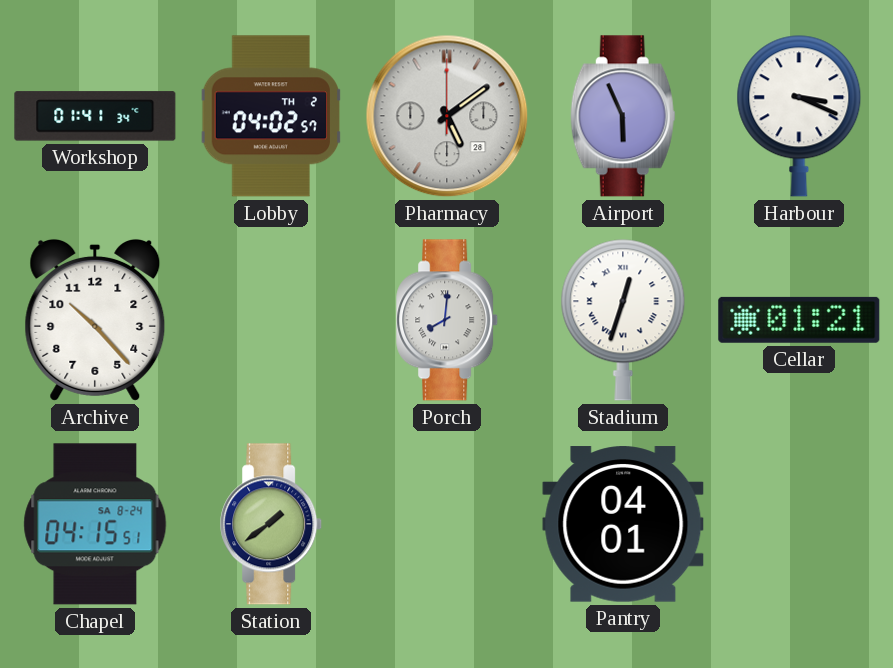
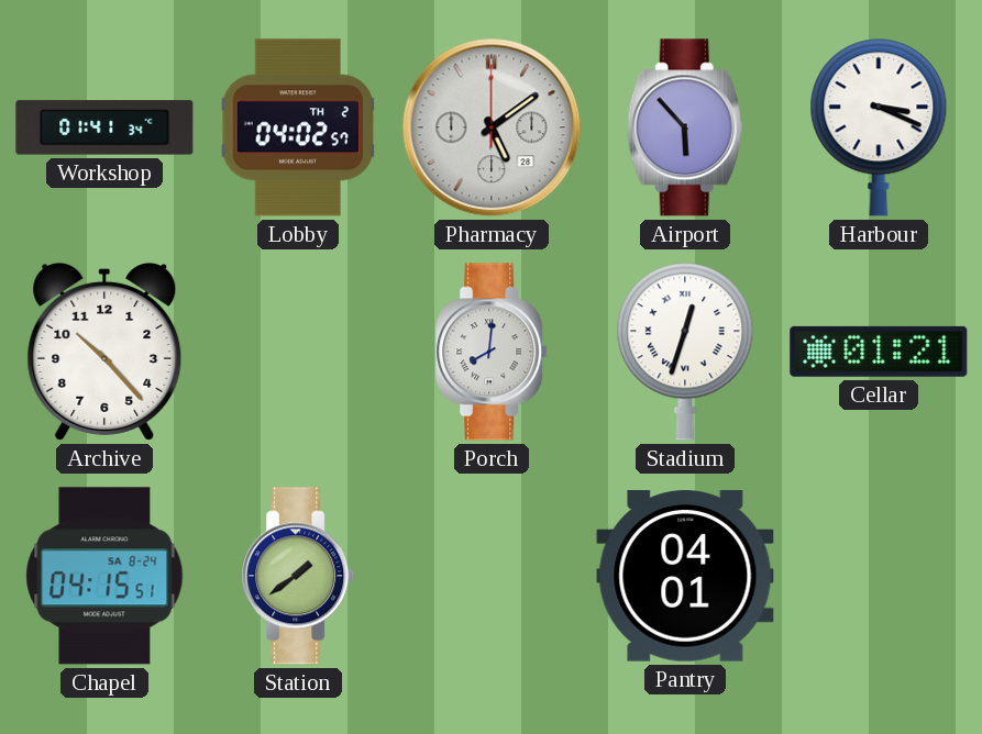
Airport: 5:56 -> 5:53 (685, 127)
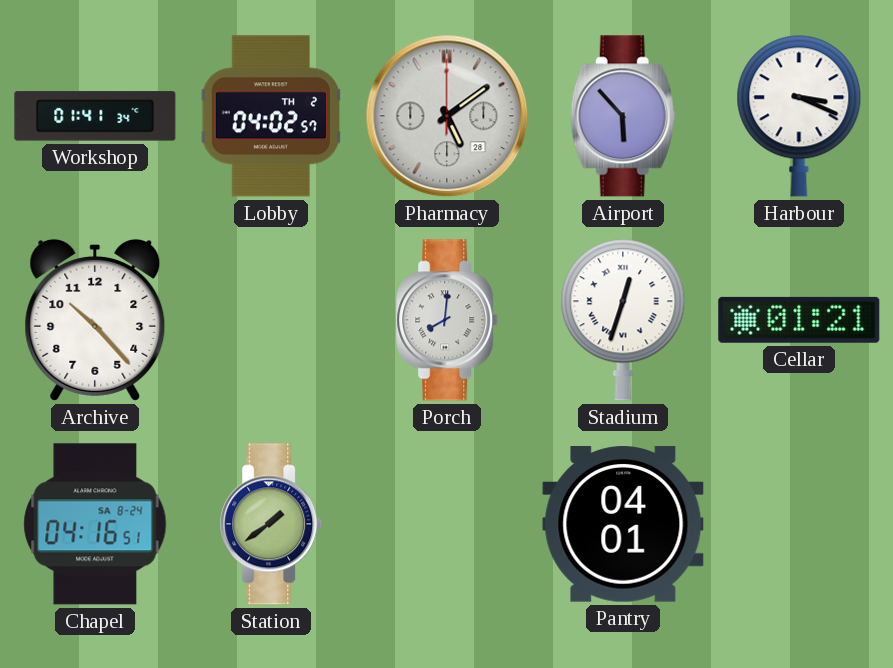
Chapel: 04:15 -> 04:16 (95, 524)
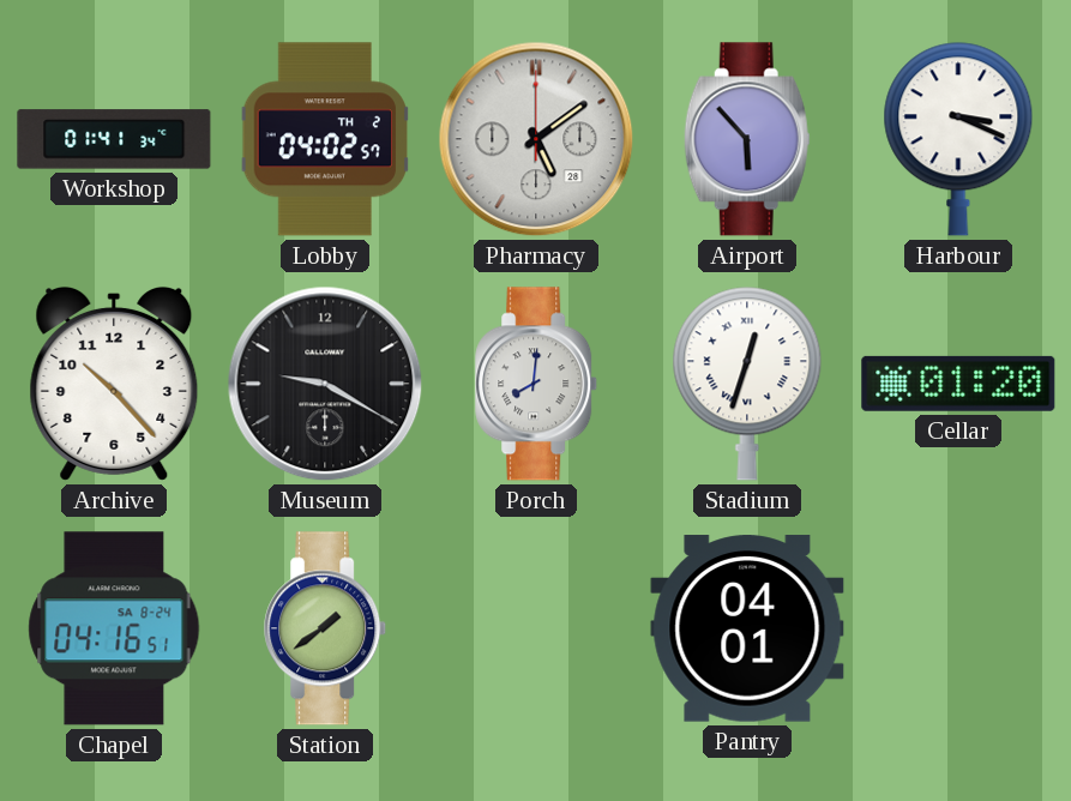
Museum: none -> 9:20 (325, 384)
Cellar: 01:21 -> 01:20 (958, 384)
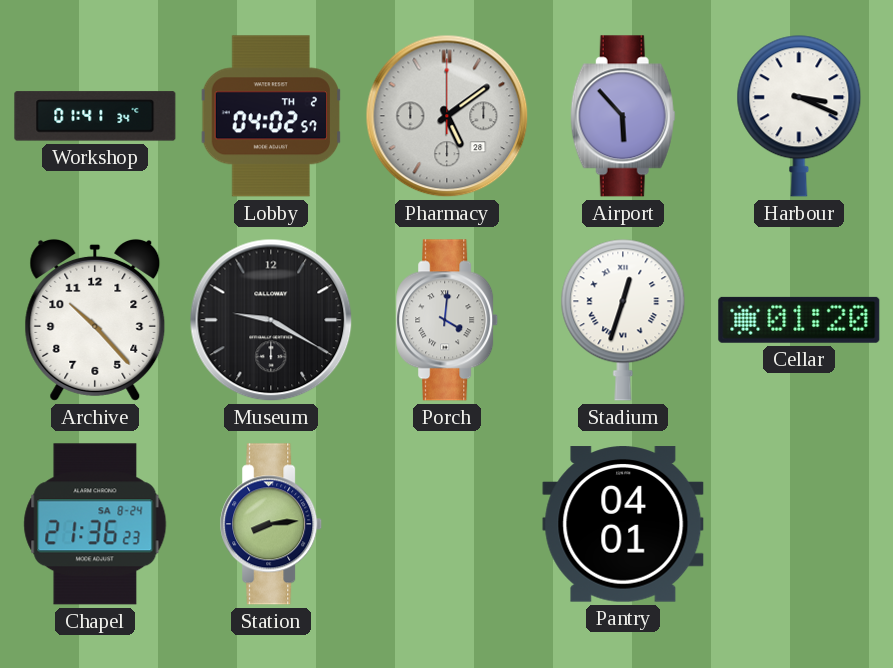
Porch: 8:01 -> 4:01 (448, 320)
Chapel: 04:16 -> 21:36 (95, 524)
Station: 1:39 -> 8:14 (272, 524)
